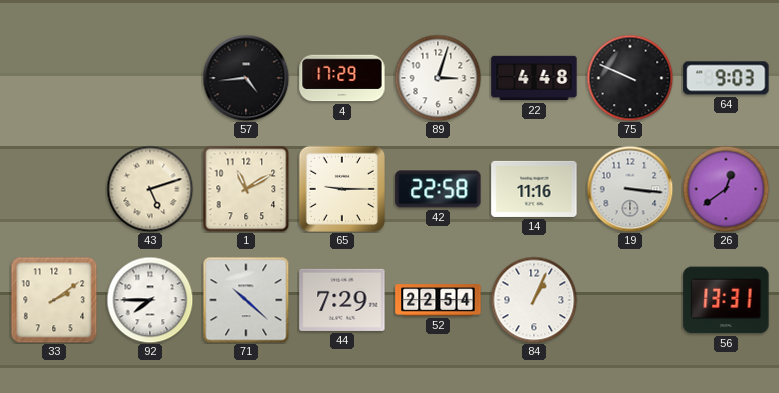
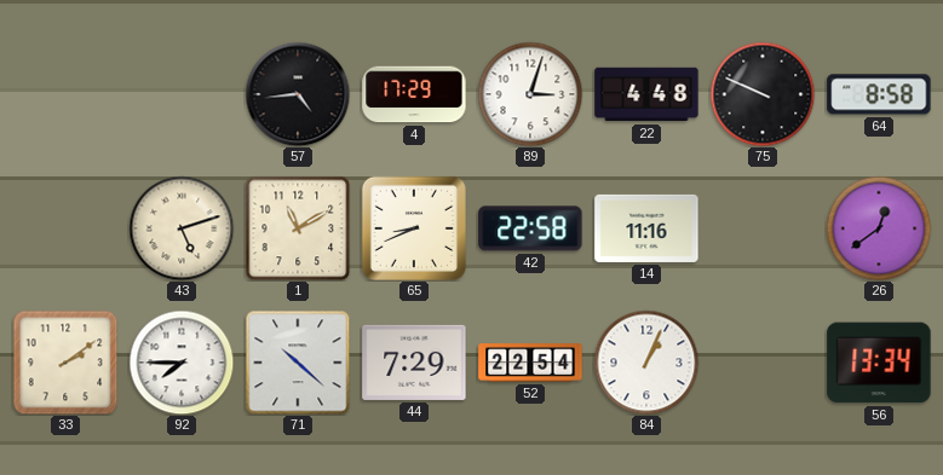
64: 9:03 -> 8:58 (879, 94)
65: 9:15 -> 8:41 (414, 228)
19: 3:16 -> none (630, 189)
56: 13:31 -> 13:34 (879, 363)
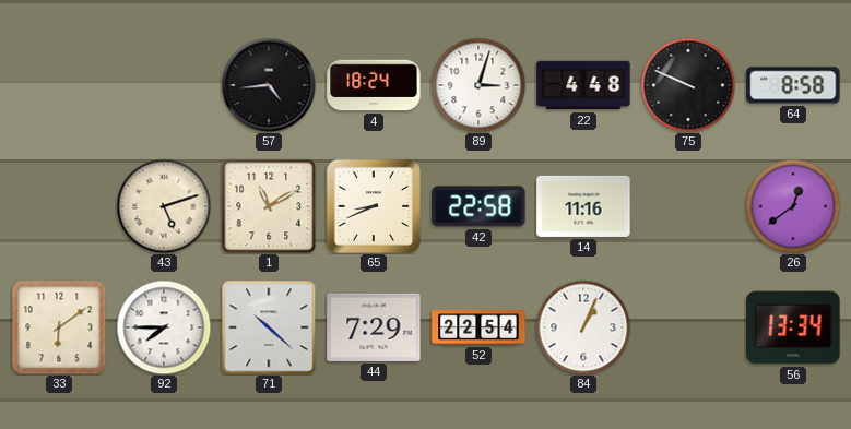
4: 17:29 -> 18:24 (374, 85)
33: 2:09 -> 6:09 (59, 327)
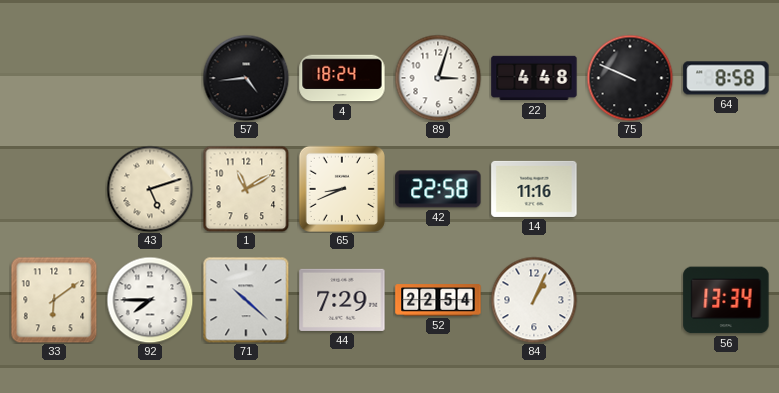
26: 12:39 -> none (793, 206)
